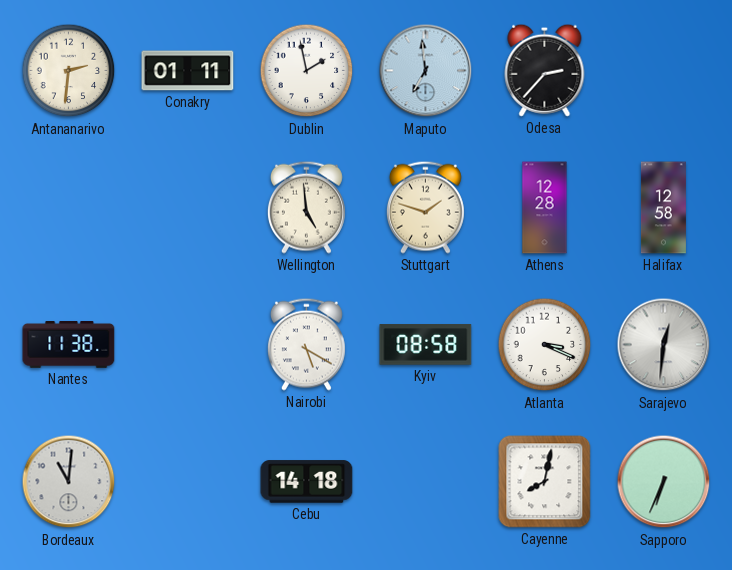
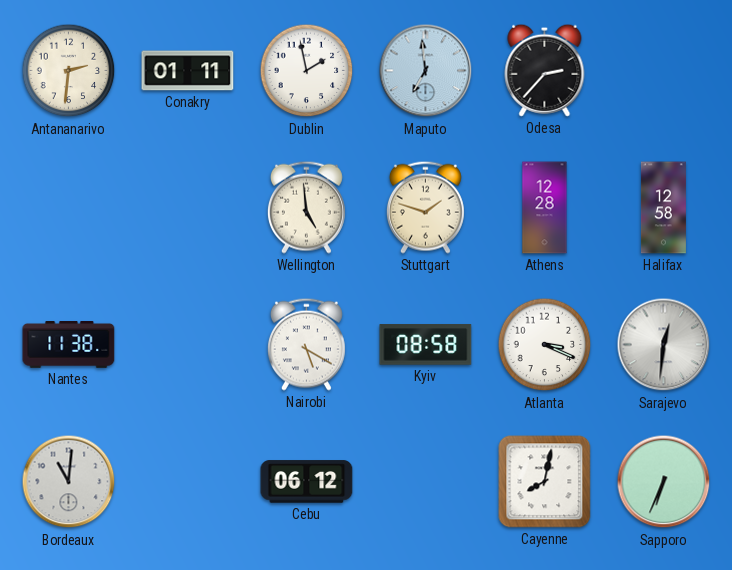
Cebu: 14:18 -> 06:12 (307, 482)
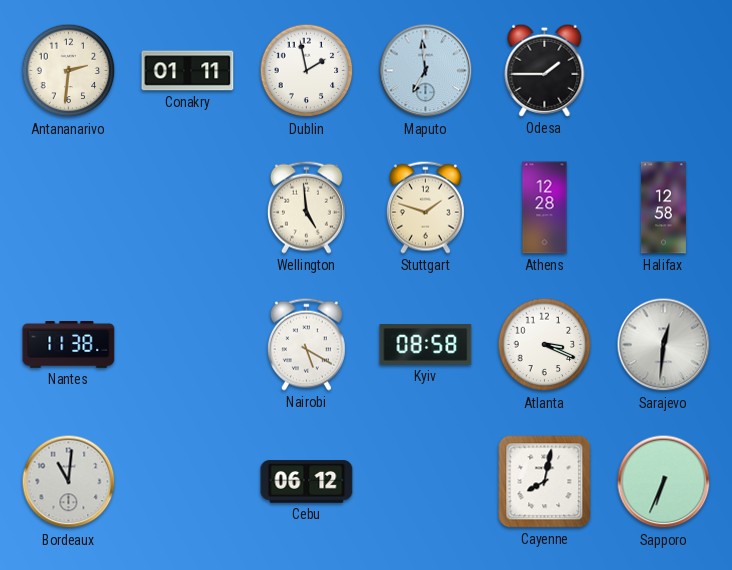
Odesa: 2:37 -> 1:45 (545, 70)
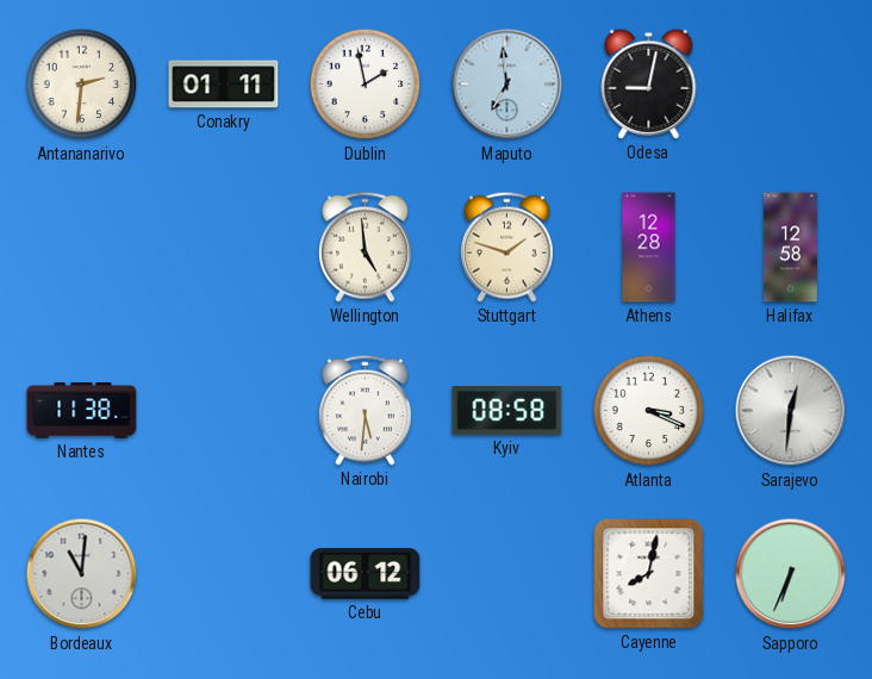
Odesa: 1:45 -> 9:02 (649, 83)
Nairobi: 5:20 -> 5:31 (365, 410)
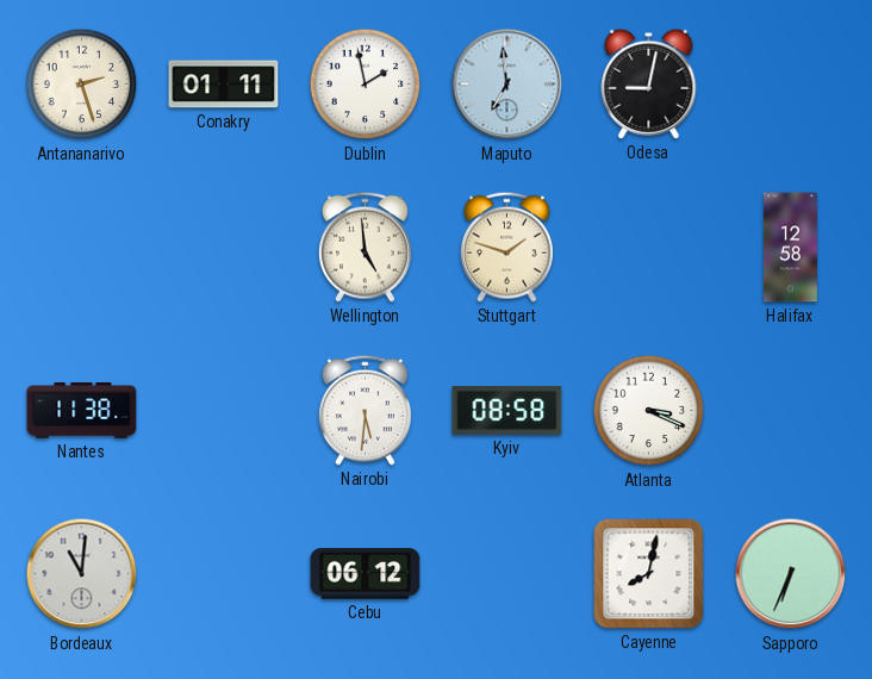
Antananarivo: 2:31 -> 2:27 (82, 85)
Athens: 12:28 -> none (649, 248)
Sarajevo: 12:31 -> none (791, 411)
